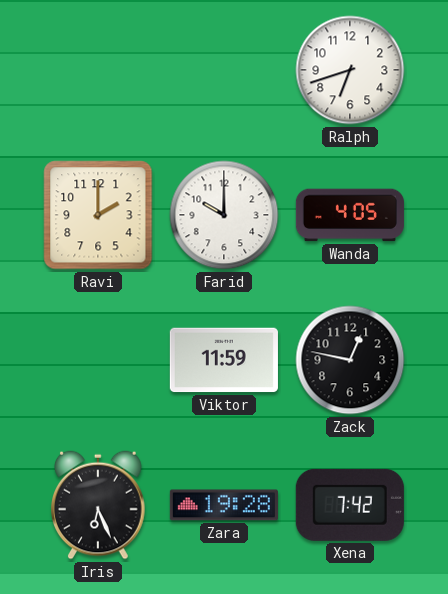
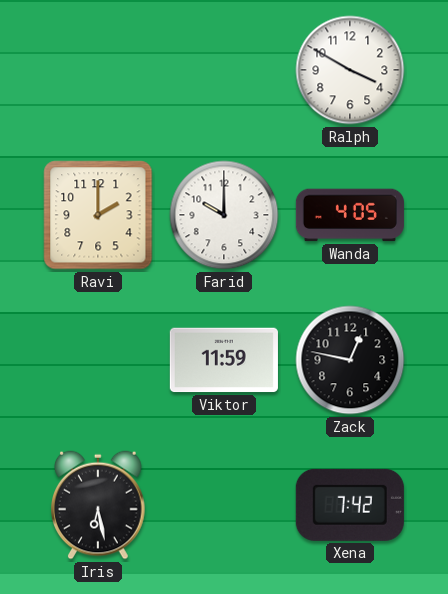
Ralph: 6:42 -> 3:50 (350, 70)
Iris: 6:26 -> 6:28 (99, 505)
Zara: 19:28 -> none (224, 505)
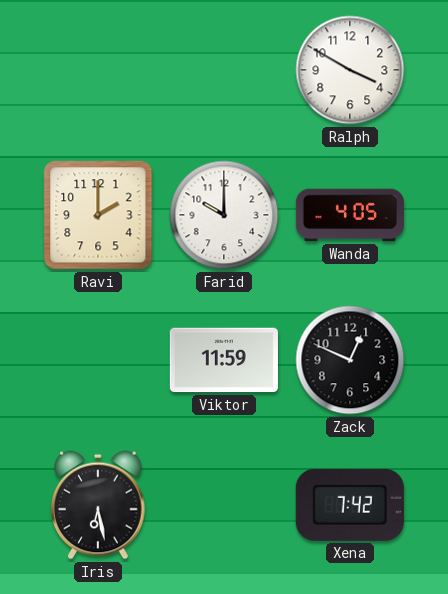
Zack: 12:47 -> 12:49 (350, 360)
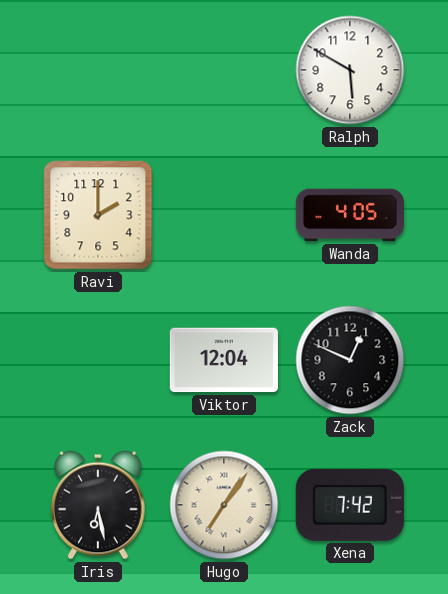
Ralph: 3:50 -> 5:50 (350, 70)
Farid: 10:00 -> none (224, 215)
Viktor: 11:59 -> 12:04 (224, 360)
Hugo: none -> 7:06 (224, 505)
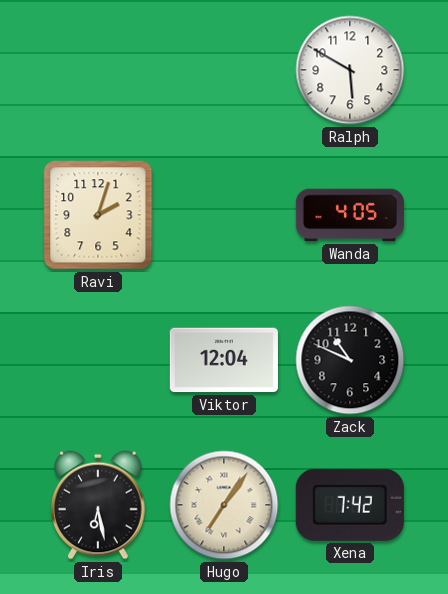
Ravi: 2:00 -> 2:03 (98, 215)
Zack: 12:49 -> 10:49 (350, 360)
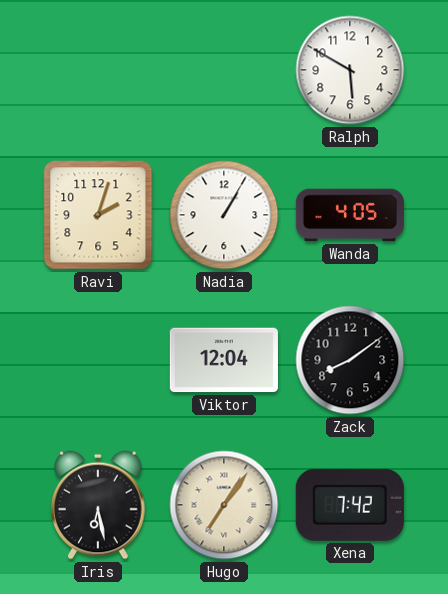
Nadia: none -> 1:05 (224, 215)
Zack: 10:49 -> 8:09 (350, 360)
